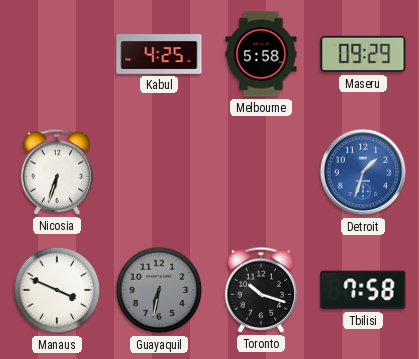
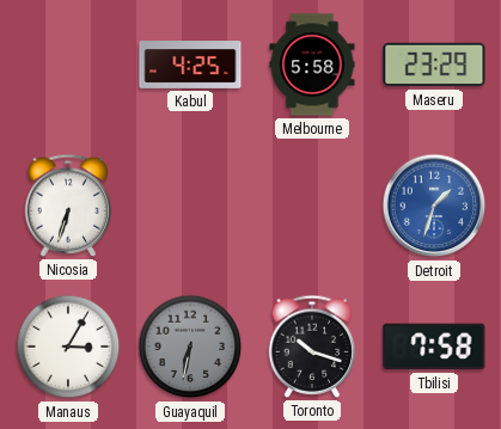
Maseru: 09:29 -> 23:29 (434, 65)
Manaus: 3:49 -> 3:05 (68, 347)
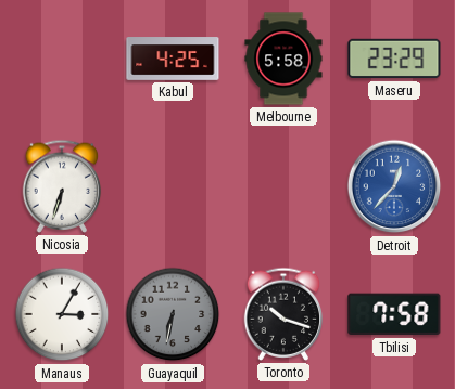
Detroit: 1:33 -> 12:37 (394, 186)
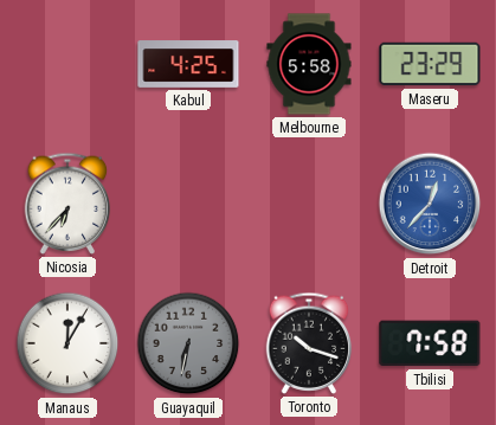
Nicosia: 6:33 -> 6:37 (67, 204)
Manaus: 3:05 -> 12:05 (67, 343)
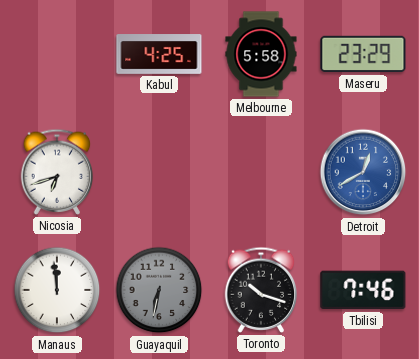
Nicosia: 6:37 -> 6:42 (57, 172)
Detroit: 12:37 -> 12:40 (363, 172)
Manaus: 12:05 -> 11:59 (57, 290)
Tbilisi: 7:58 -> 7:46 (363, 290)
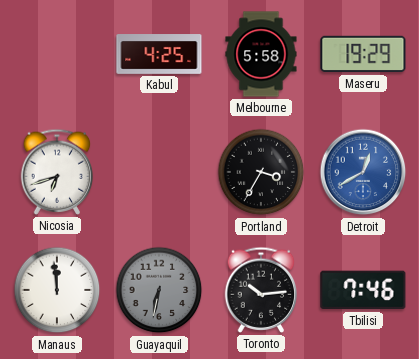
Maseru: 23:29 -> 19:29 (363, 54)
Portland: none -> 3:35 (261, 172)
Toronto: 10:18 -> 10:14 (261, 290)
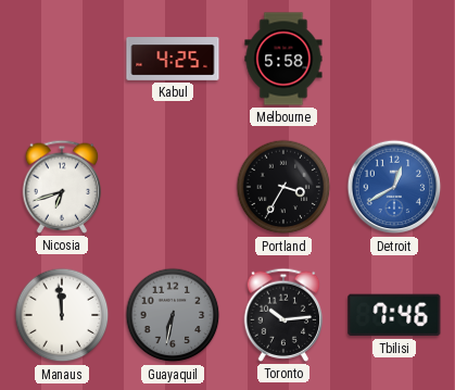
Maseru: 19:29 -> none (363, 54)
